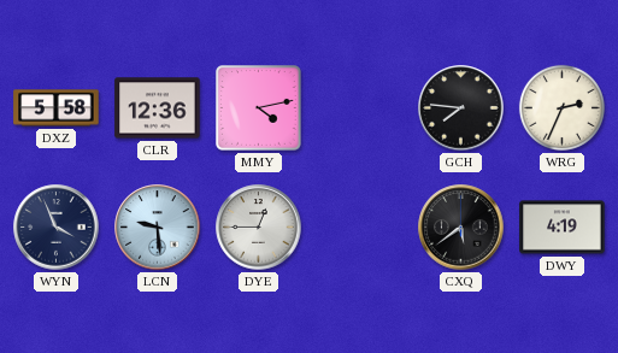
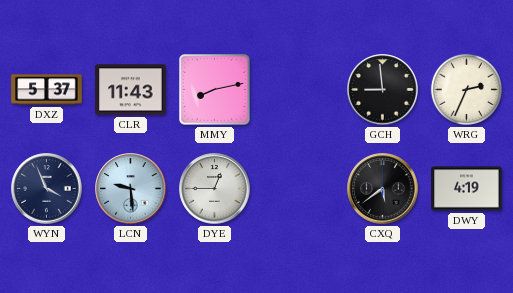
DXZ: 5:58 -> 5:37 (47, 90)
CLR: 12:36 -> 11:43 (131, 90)
MMY: 4:13 -> 8:13 (215, 90)
GCH: 7:46 -> 8:59 (383, 90)
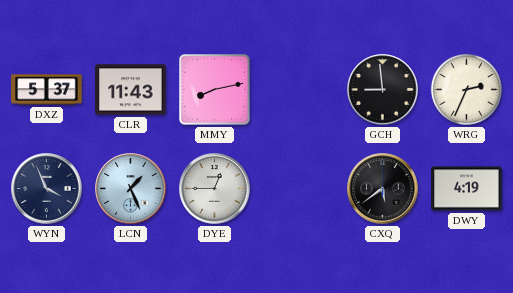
LCN: 9:29 -> 1:26 (131, 189)
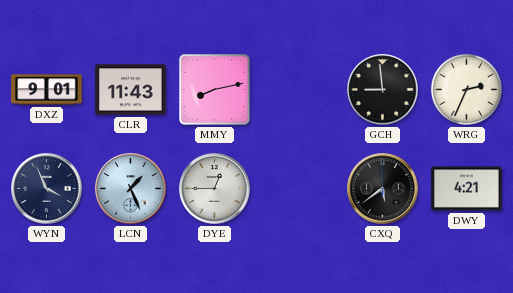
DXZ: 5:37 -> 9:01 (47, 90)
DWY: 4:19 -> 4:21 (467, 189)
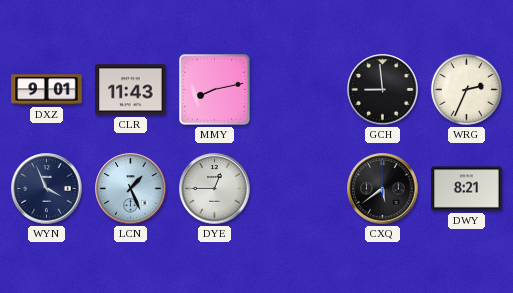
DWY: 4:21 -> 8:21 (467, 189)
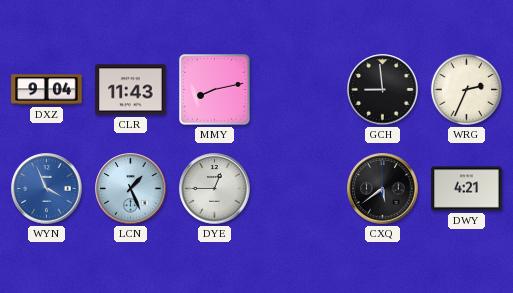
DXZ: 9:01 -> 9:04 (47, 90)
WYN dial: navy -> blue (47, 189)
DWY: 8:21 -> 4:21 (467, 189)
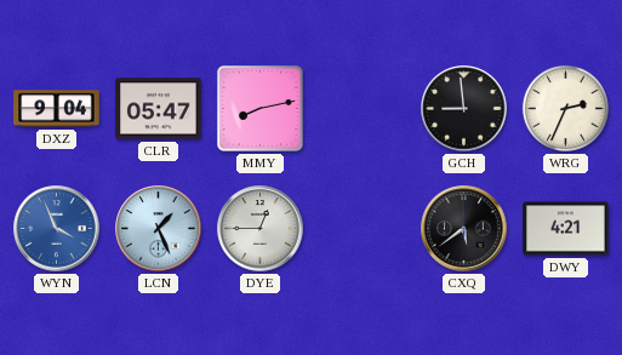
CLR: 11:43 -> 05:47 (159, 109)
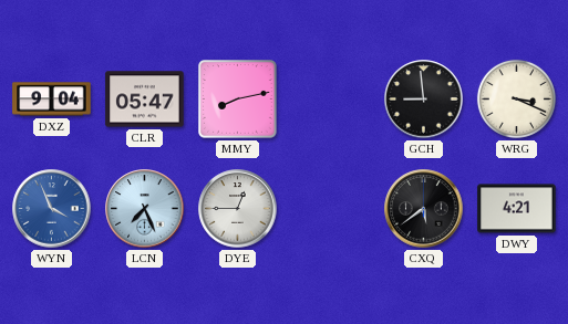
WRG: 2:34 -> 3:19 (516, 98)
LCN: 1:26 -> 7:26 (145, 209)
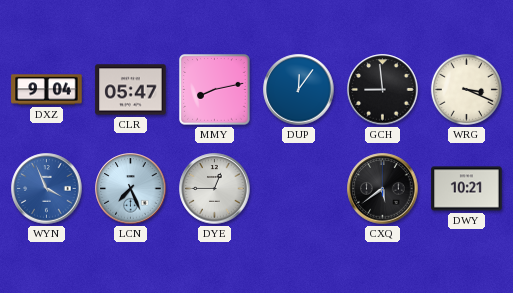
DUP: none -> 12:06 (299, 90)
DWY: 4:21 -> 10:21 (467, 189)
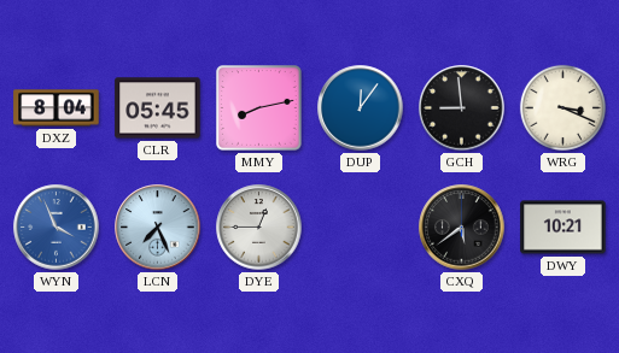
DXZ: 9:04 -> 8:04 (57, 108)
CLR: 05:47 -> 05:45 (158, 108)
